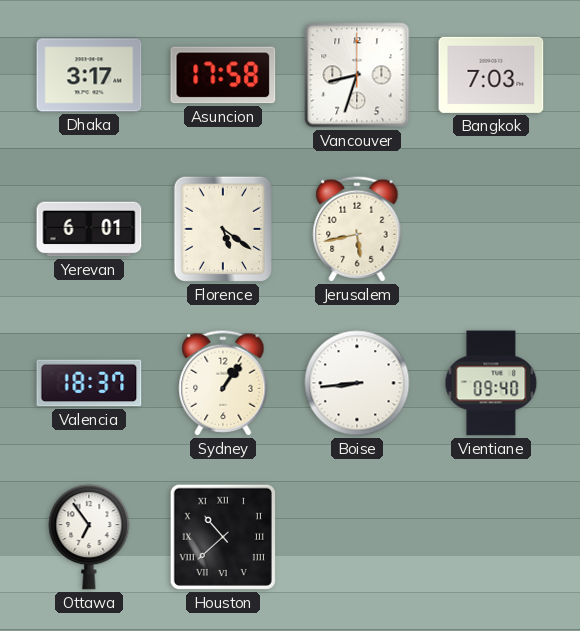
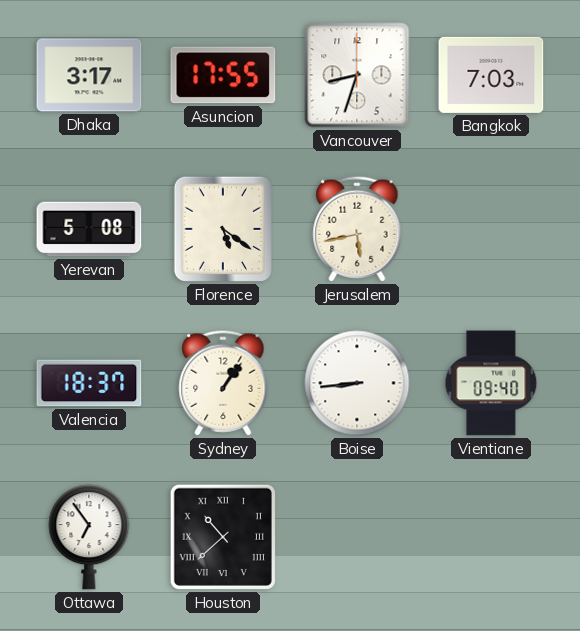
Asuncion: 17:58 -> 17:55 (223, 75)
Yerevan: 6:01 -> 5:08 (89, 229)
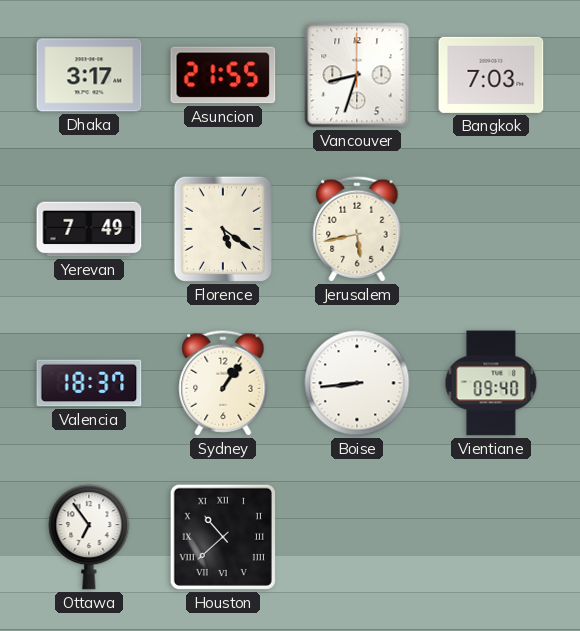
Asuncion: 17:55 -> 21:55 (223, 75)
Yerevan: 5:08 -> 7:49 (89, 229)
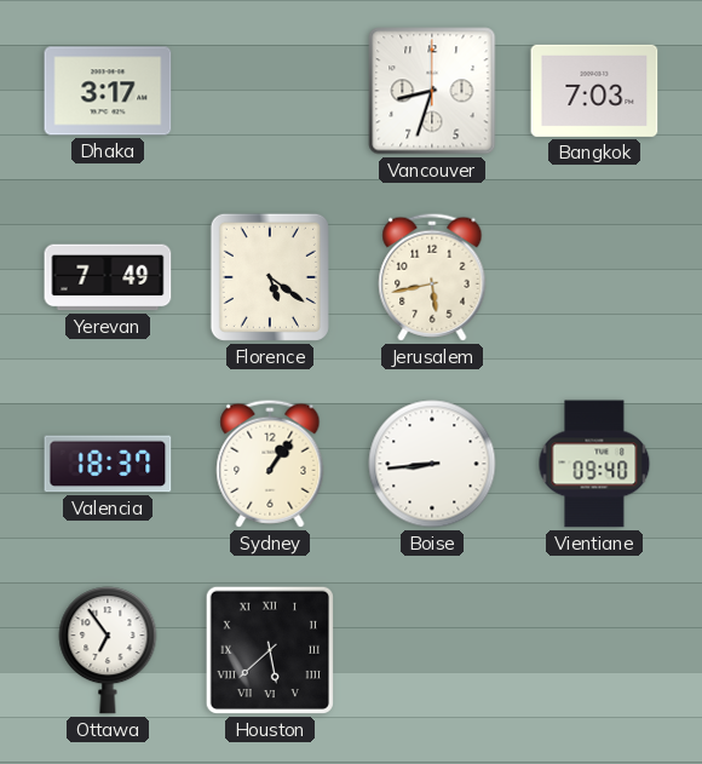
Asuncion: 21:55 -> none (223, 75)
Houston: 10:38 -> 5:38 (270, 650)
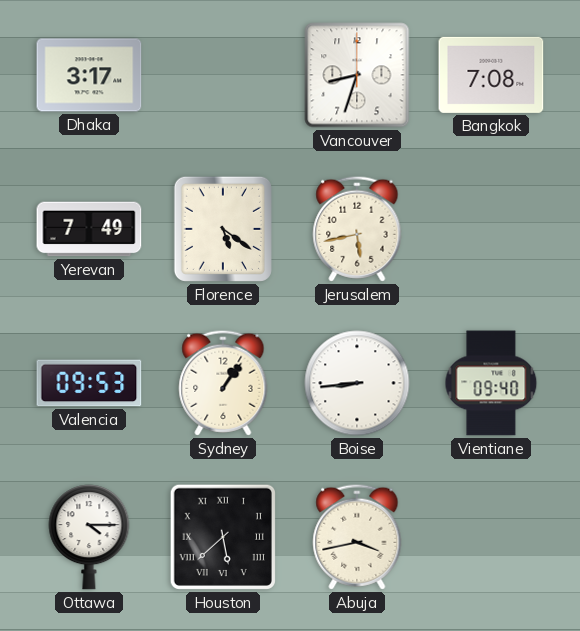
Bangkok: 7:03 -> 7:08 (491, 75)
Valencia: 18:37 -> 09:53 (89, 383)
Ottawa: 6:54 -> 4:15 (89, 537)
Abuja: none -> 3:43 (357, 537)
